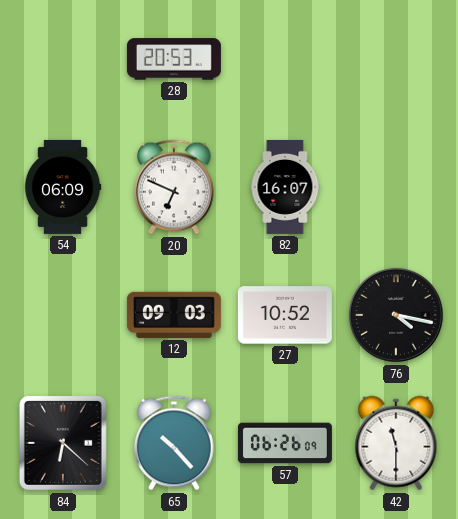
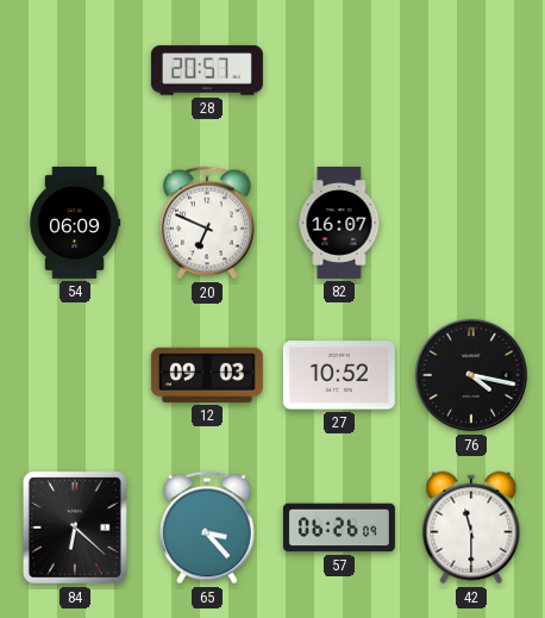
28: 20:53 -> 20:57 (207, 70)
65: 10:23 -> 3:23 (208, 528)
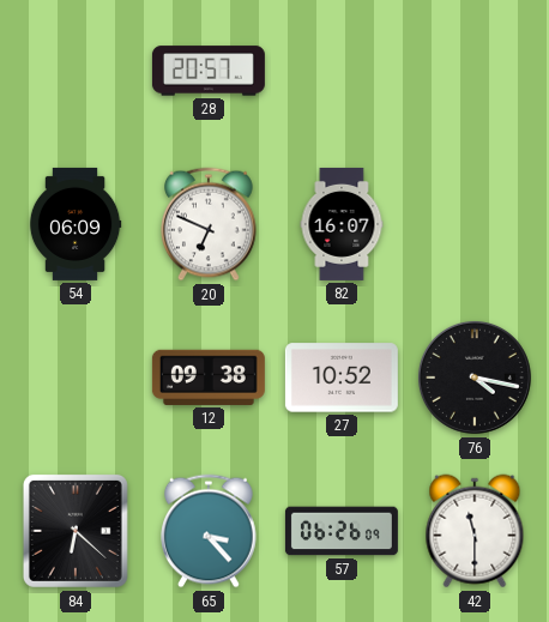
12: 09:03 -> 09:38 (209, 378)
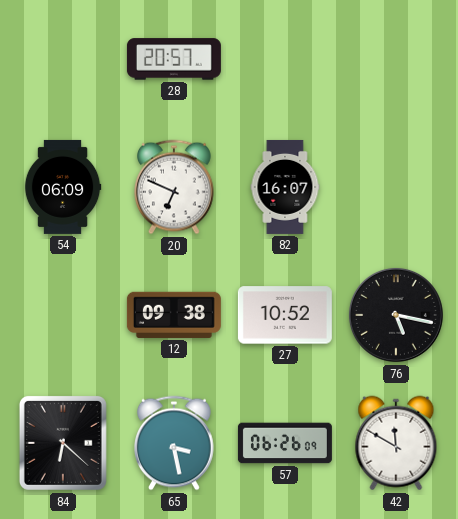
76: 4:17 -> 5:17 (396, 315)
65: 3:23 -> 3:28 (175, 443)
42: 11:30 -> 11:50 (396, 443)
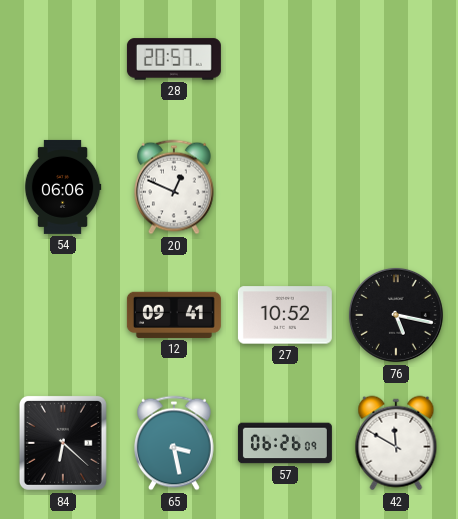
54: 06:09 -> 06:06 (63, 187)
20: 6:49 -> 12:49 (175, 187)
82: 16:07 -> none (285, 187)
12: 09:38 -> 09:41 (174, 315)
